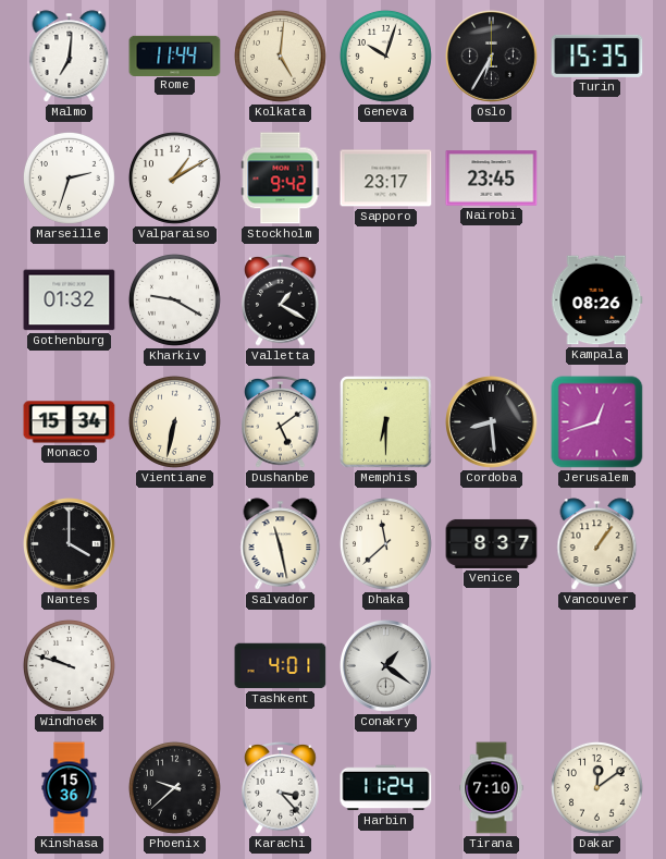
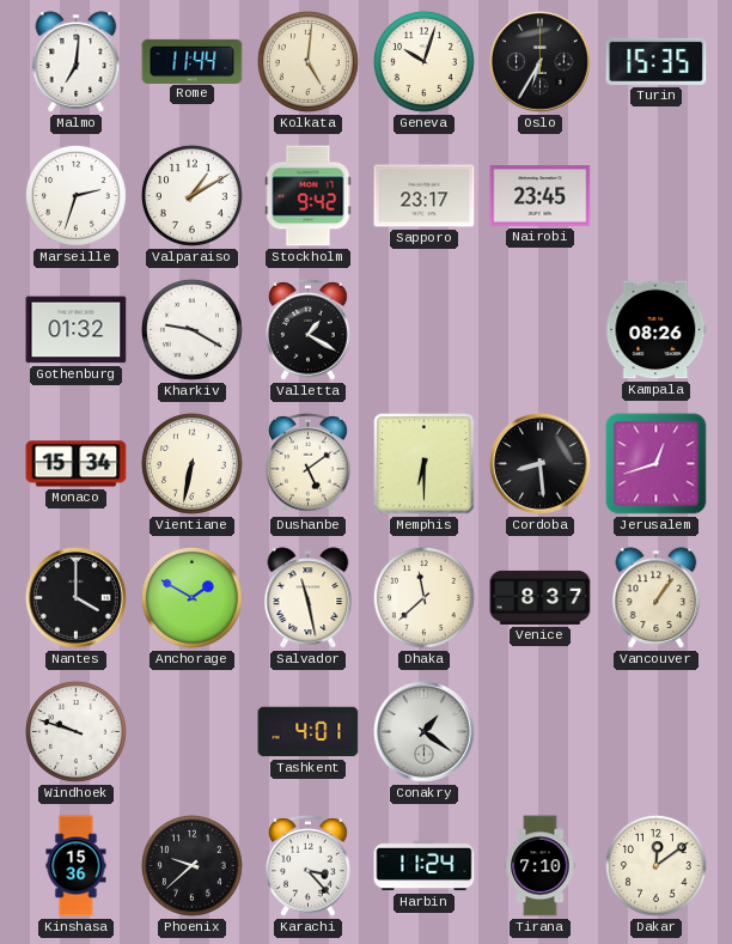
Anchorage: none -> 1:50 (191, 597)
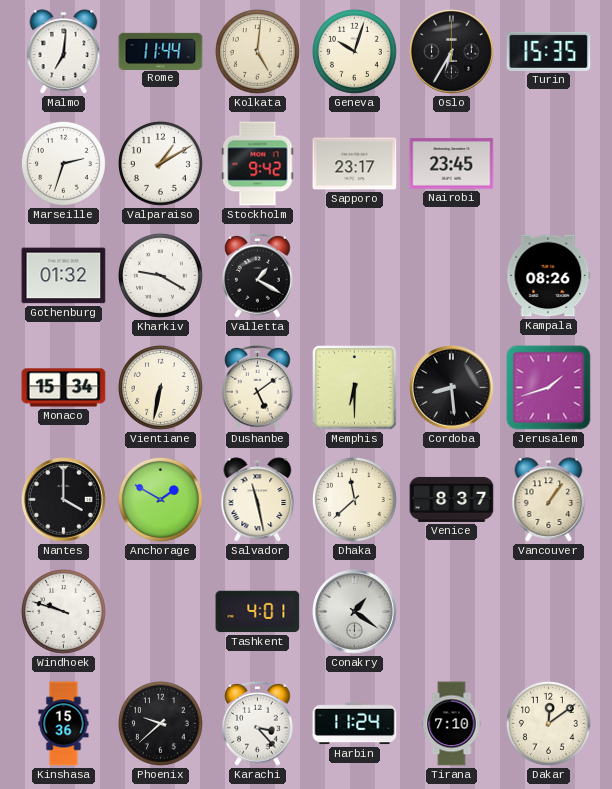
Jerusalem: 12:42 -> 1:42 (549, 388)
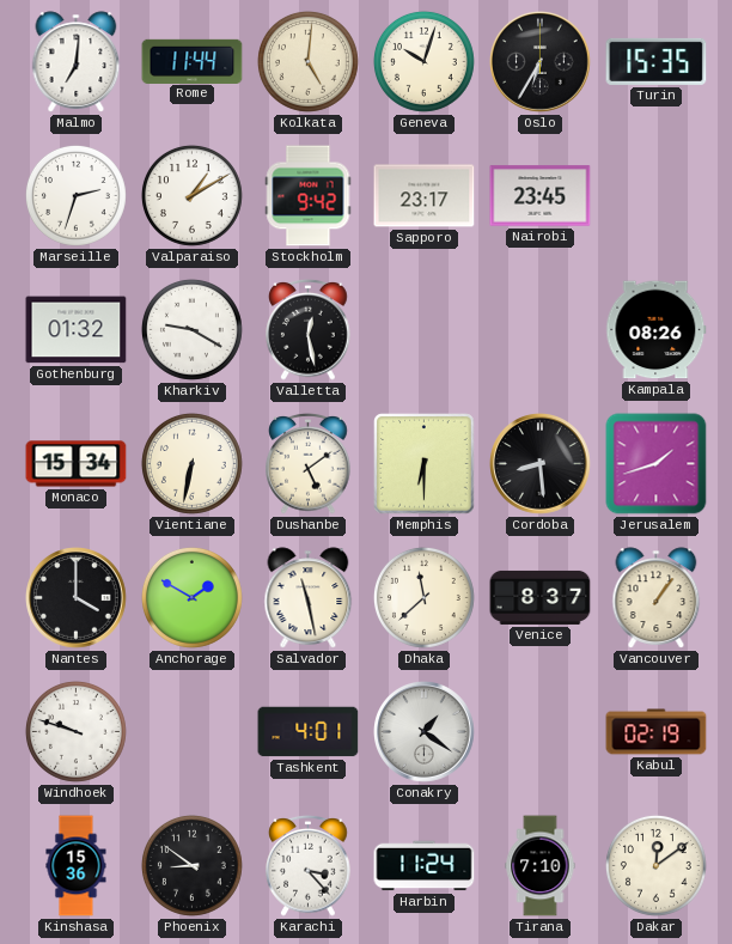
Valletta: 1:20 -> 12:28 (309, 329)
Kabul: none -> 02:19 (657, 732)
Phoenix: 9:38 -> 8:51 (191, 865)
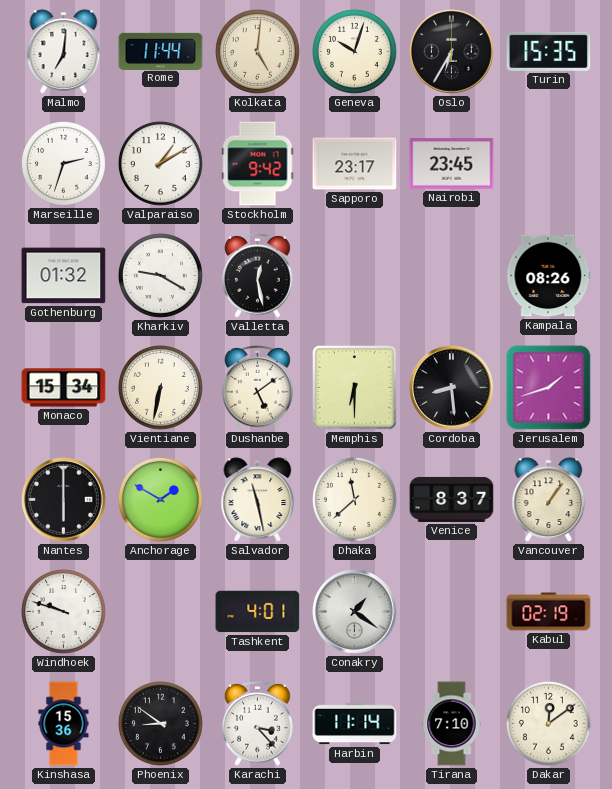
Nantes: 4:00 -> 6:00 (64, 500)
Harbin: 11:24 -> 11:14 (355, 724)
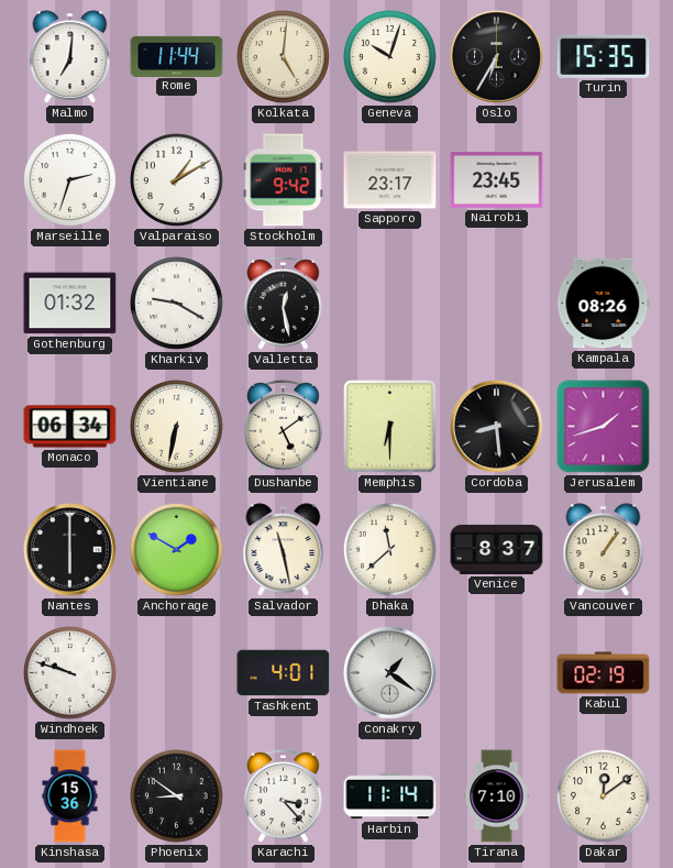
Monaco: 15:34 -> 06:34 (70, 427)
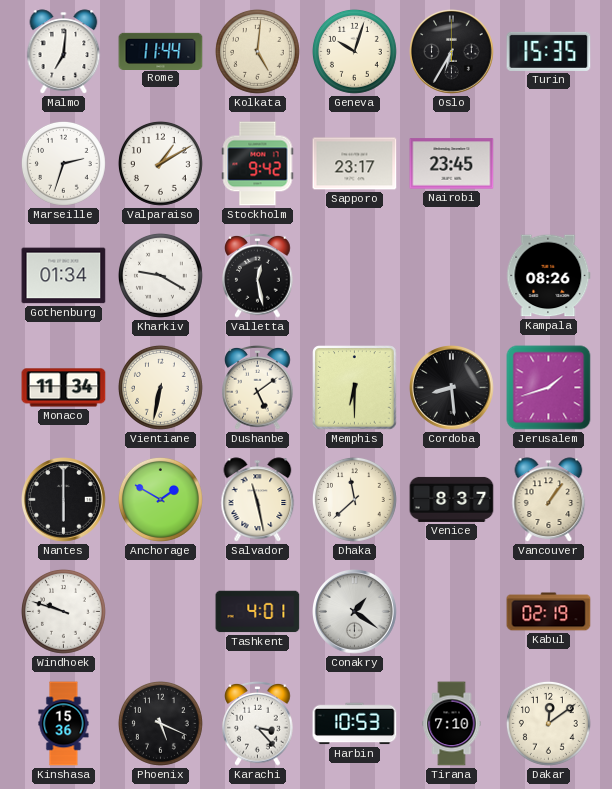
Gothenburg: 01:32 -> 01:34 (64, 276)
Monaco: 06:34 -> 11:34 (64, 388)
Phoenix: 8:51 -> 5:19 (160, 723)
Harbin: 11:14 -> 10:53 (355, 724)
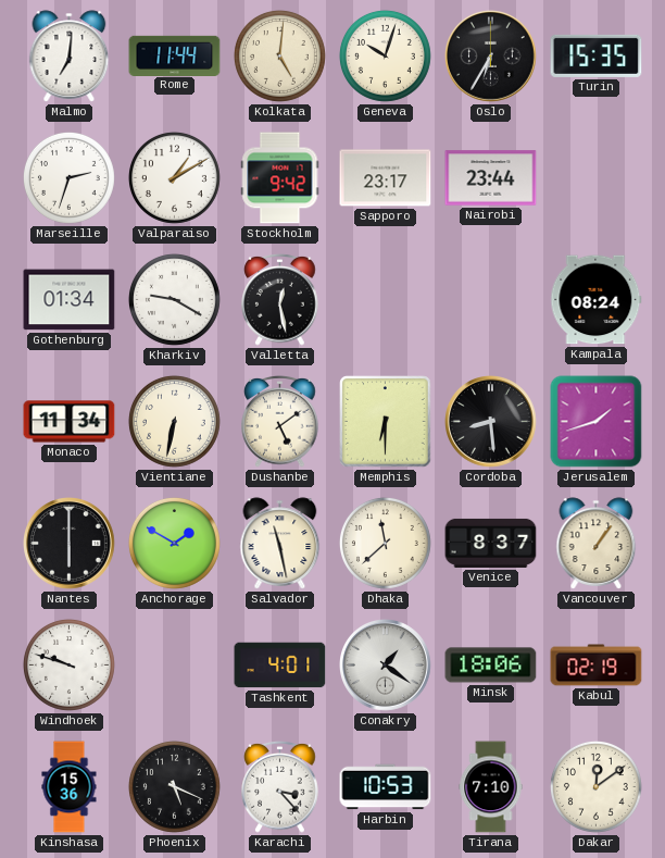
Nairobi: 23:45 -> 23:44 (491, 178)
Kampala: 08:26 -> 08:24 (597, 300)
Minsk: none -> 18:06 (491, 666)
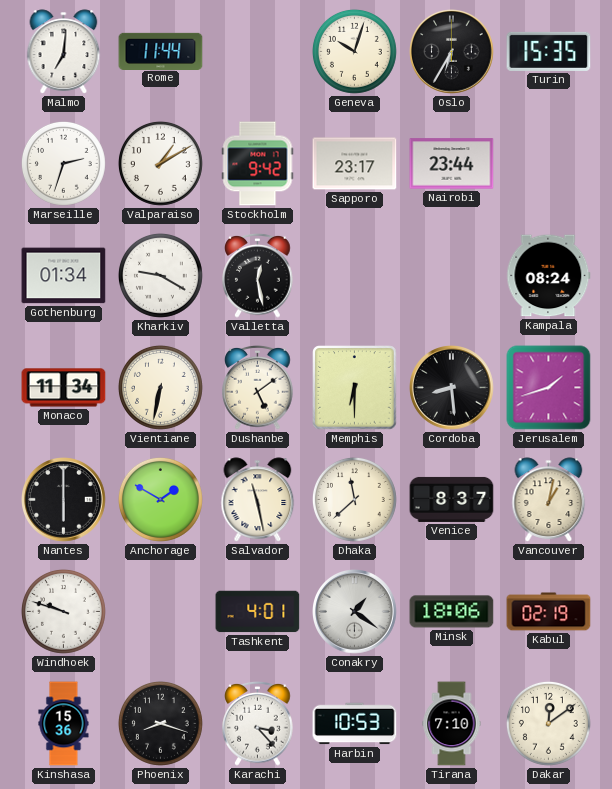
Kolkata: 5:01 -> none (279, 55)
Vancouver: 1:06 -> 1:02 (549, 500)
Phoenix: 5:19 -> 8:18 (160, 723)
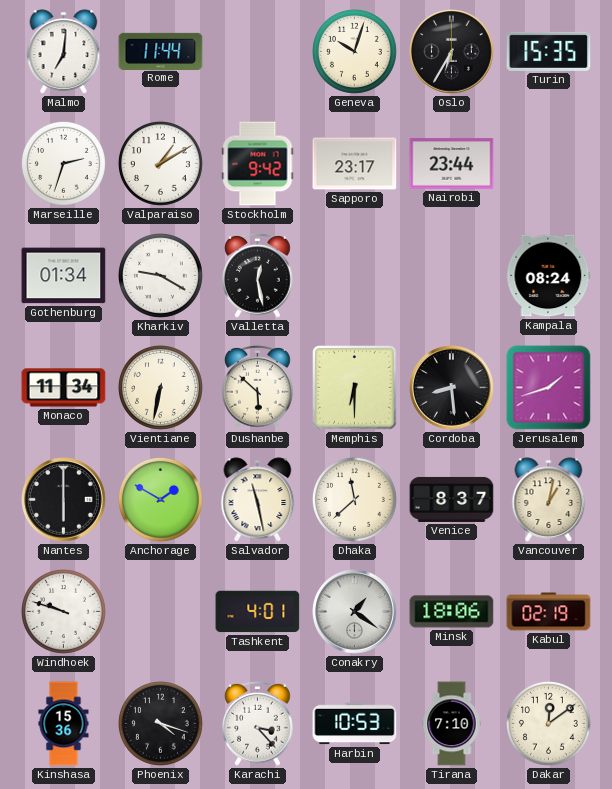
Dushanbe: 5:09 -> 5:52 (258, 387)
Phoenix: 8:18 -> 4:18 (160, 723)
